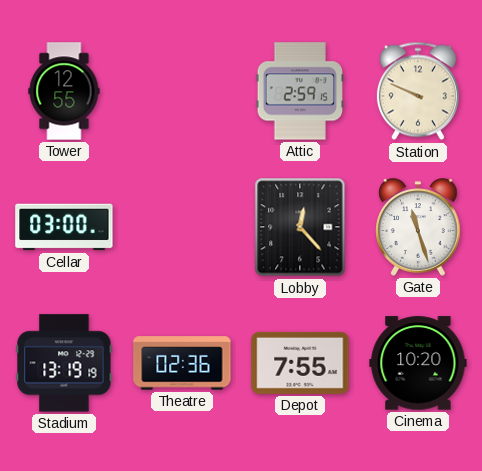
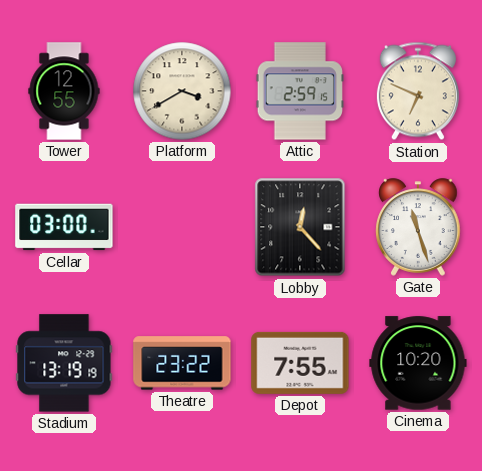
Platform: none -> 3:40 (182, 91)
Station: 9:49 -> 6:49 (418, 91)
Theatre: 02:36 -> 23:22 (182, 363)
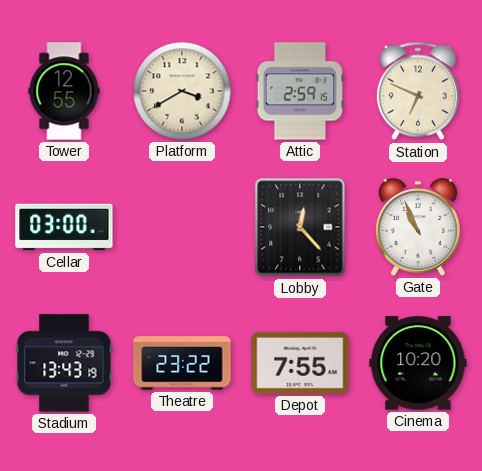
Gate: 11:27 -> 10:56 (418, 227)
Stadium: 13:19 -> 13:43 (64, 363)
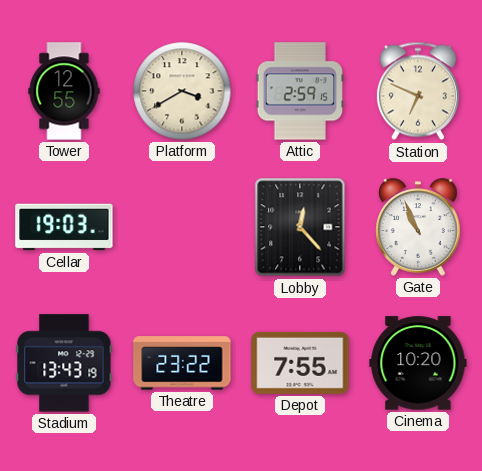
Cellar: 03:00 -> 19:03 (64, 227)
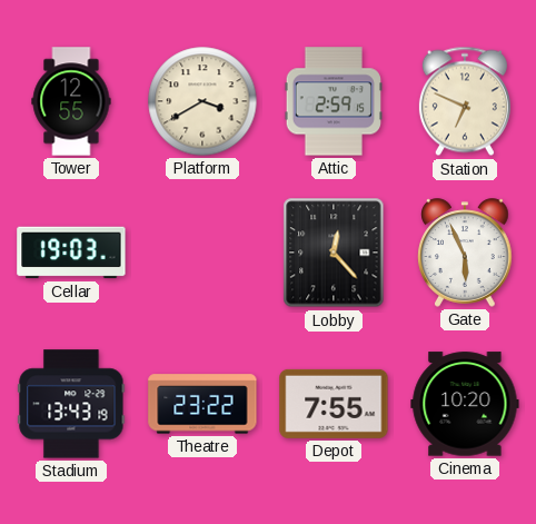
Gate: 10:56 -> 5:56 (465, 253)
